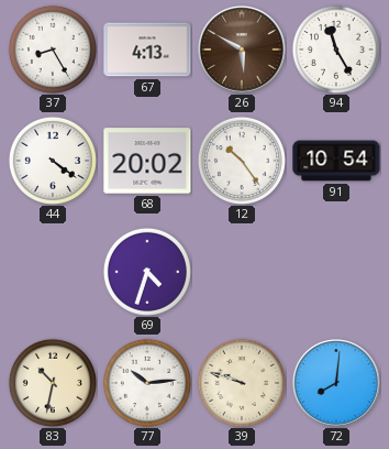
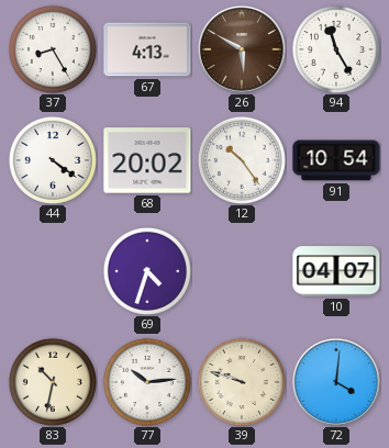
10: none -> 04:07 (336, 271)
72: 8:01 -> 4:01 (337, 383)
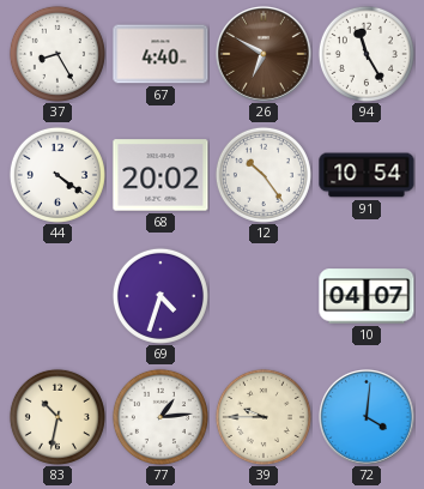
67: 4:13 -> 4:40 (160, 54)
26: 5:50 -> 6:50 (265, 55)
77: 10:14 -> 1:14 (160, 417)
39: 9:48 -> 9:45 (264, 417)
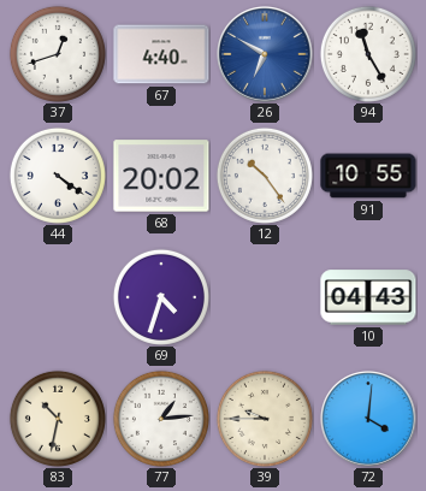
37: 8:25 -> 12:42 (58, 54)
26 dial: brown -> blue (266, 55)
91: 10:54 -> 10:55 (368, 176)
10: 04:07 -> 04:43 (368, 297)
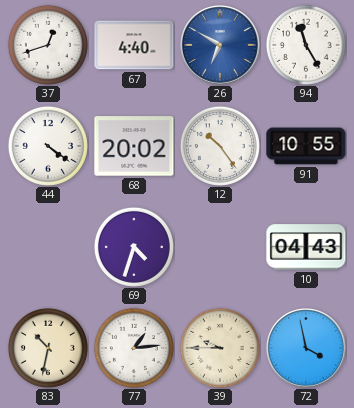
72: 4:01 -> 3:58 (307, 349)
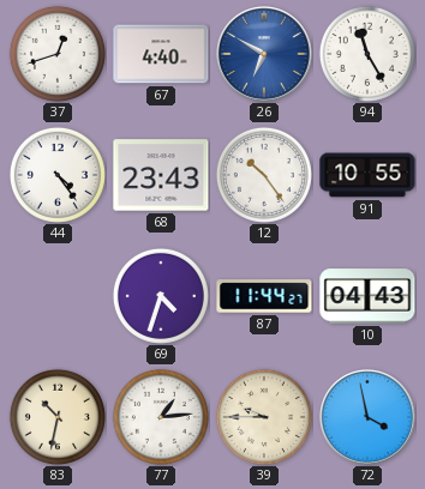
44: 4:21 -> 4:24 (58, 175)
68: 20:02 -> 23:43 (161, 175)
87: none -> 11:44 (264, 296)
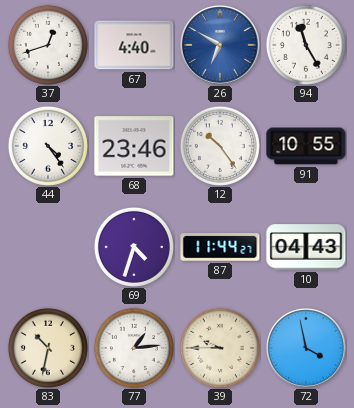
68: 23:43 -> 23:46 (134, 146)
